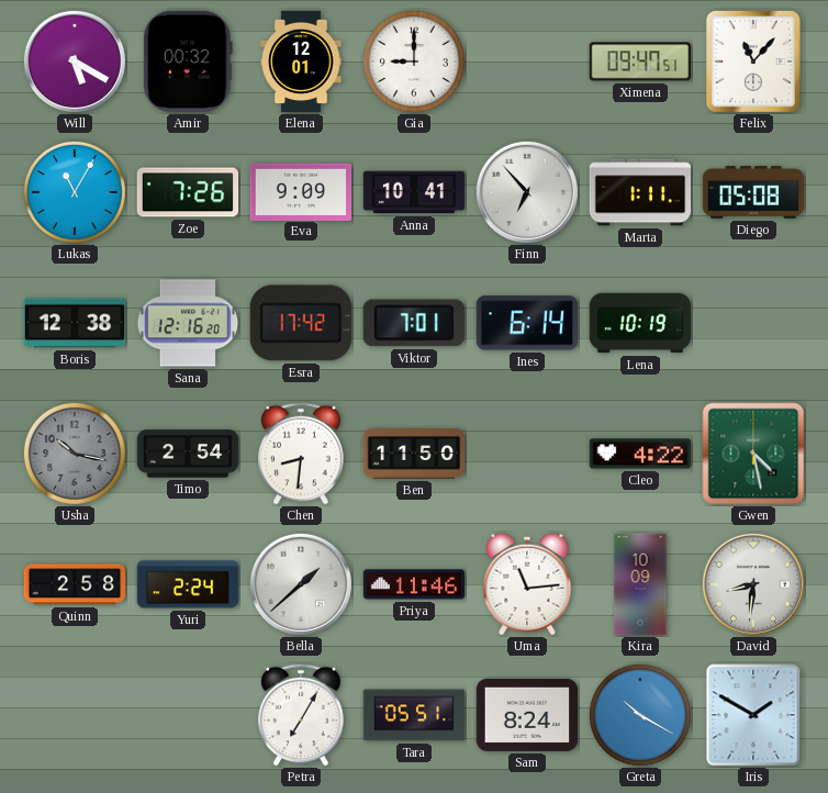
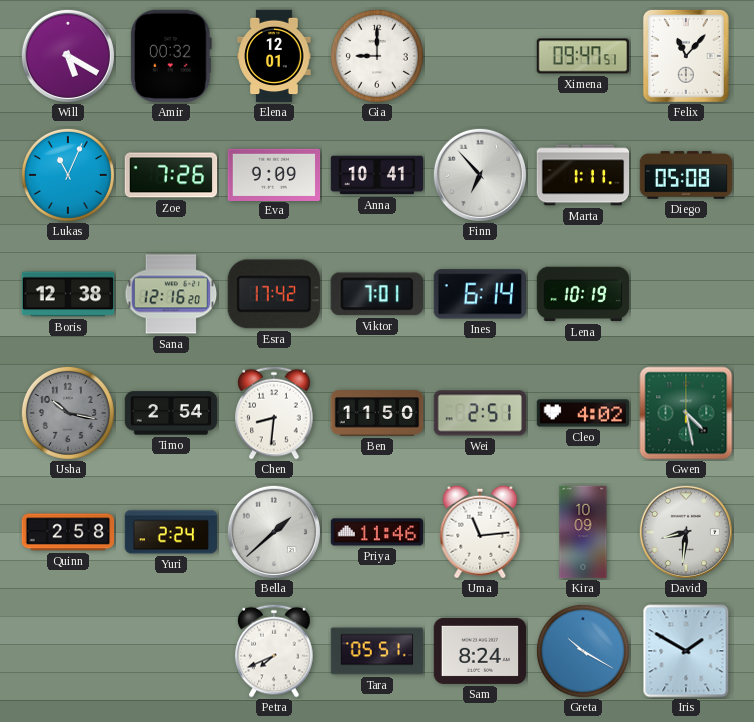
Lukas: 11:05 -> 11:04 (68, 175)
Wei: none -> 2:51 (480, 413)
Cleo: 4:22 -> 4:02 (583, 413)
Petra: 7:05 -> 7:41 (274, 651)
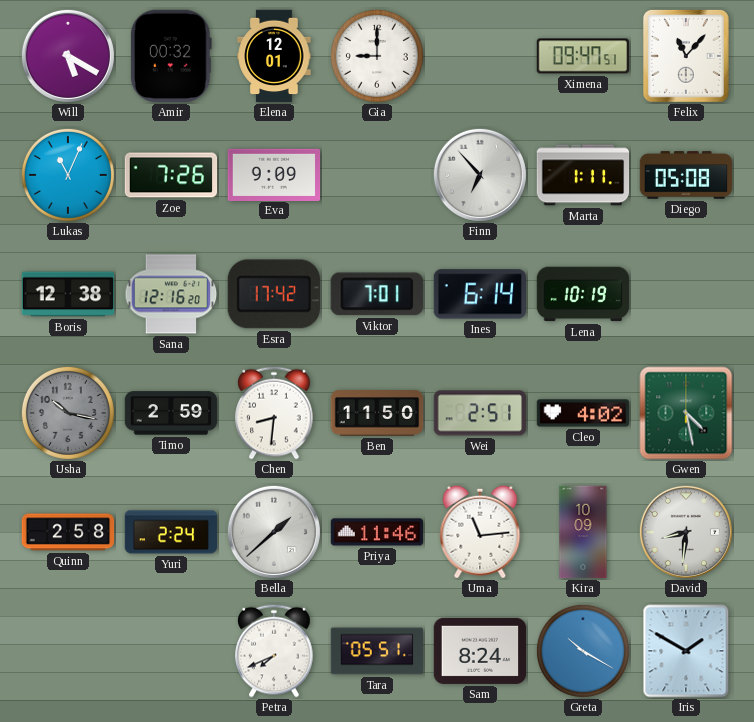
Anna: 10:41 -> none (377, 175)
Timo: 2:54 -> 2:59 (171, 413)
